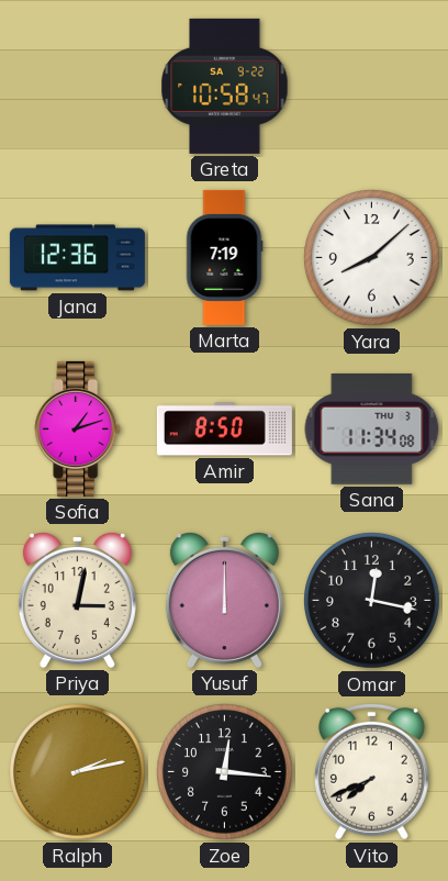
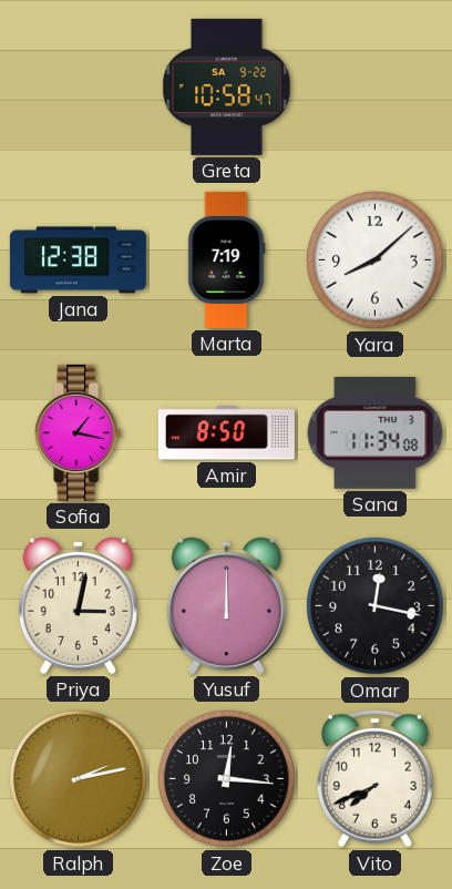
Jana: 12:36 -> 12:38 (78, 260)
Sofia: 1:12 -> 1:17 (79, 432)
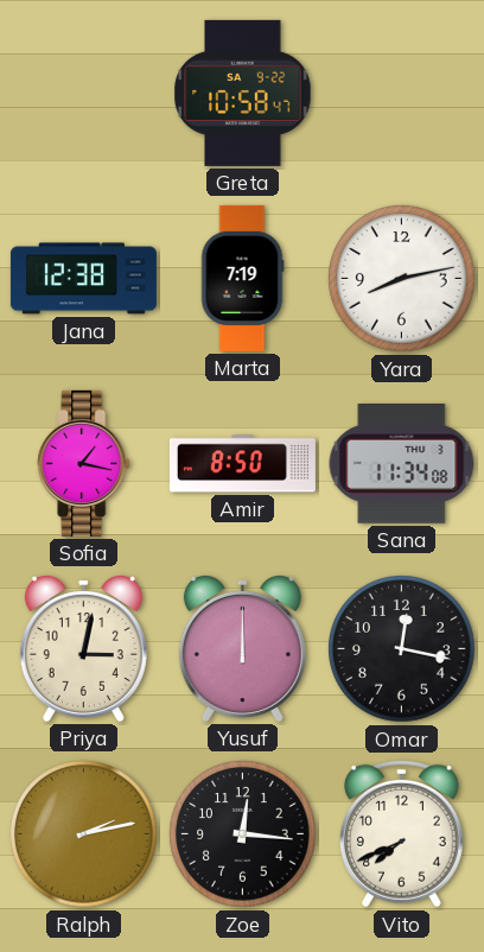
Yara: 8:08 -> 8:13 (402, 279)
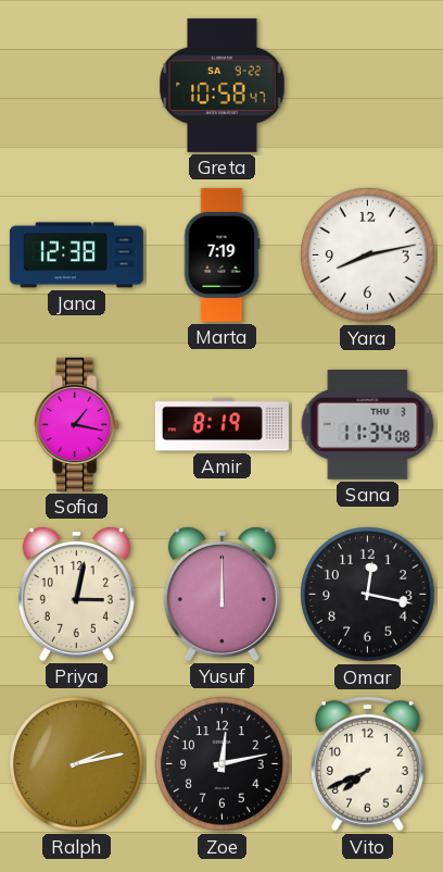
Amir: 8:50 -> 8:19 (221, 425)
Zoe: 12:16 -> 12:13 (223, 764)
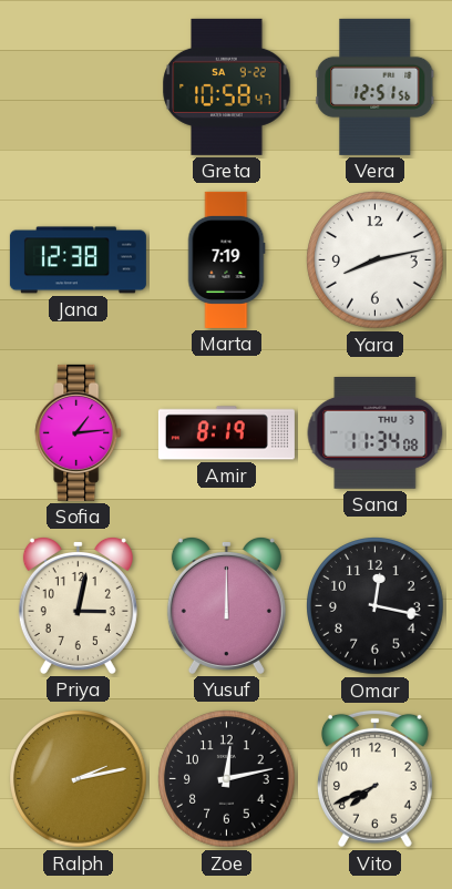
Vera: none -> 12:51 (376, 86)
Sofia: 1:17 -> 1:14 (79, 432)
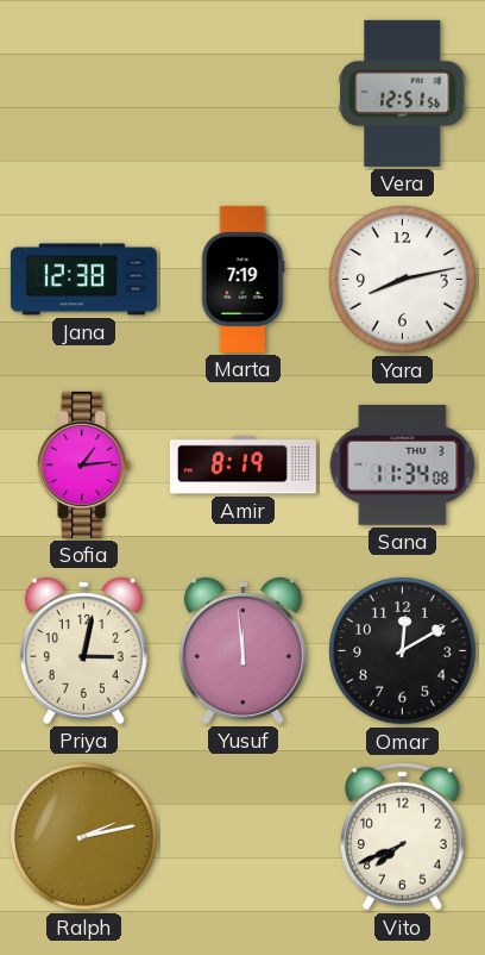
Greta: 10:58 -> none (227, 86)
Yusuf: 12:00 -> 11:59 (242, 650)
Omar: 12:17 -> 12:10 (403, 651)
Zoe: 12:13 -> none (227, 779)
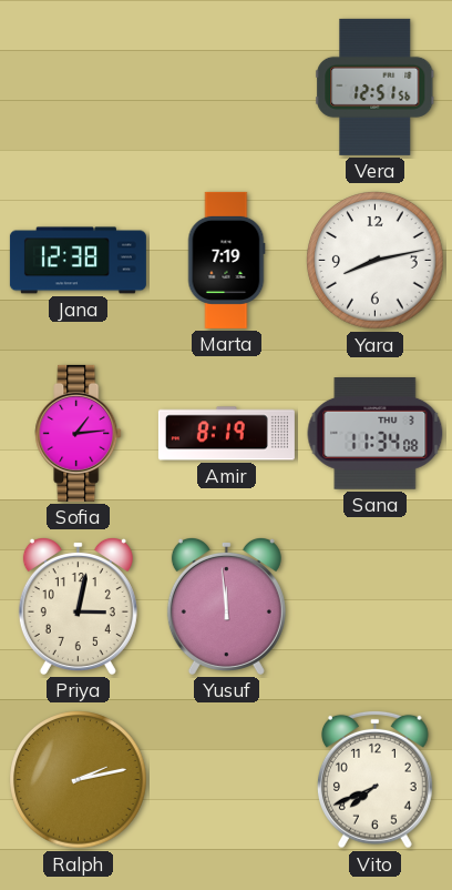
Omar: 12:10 -> none (403, 651)
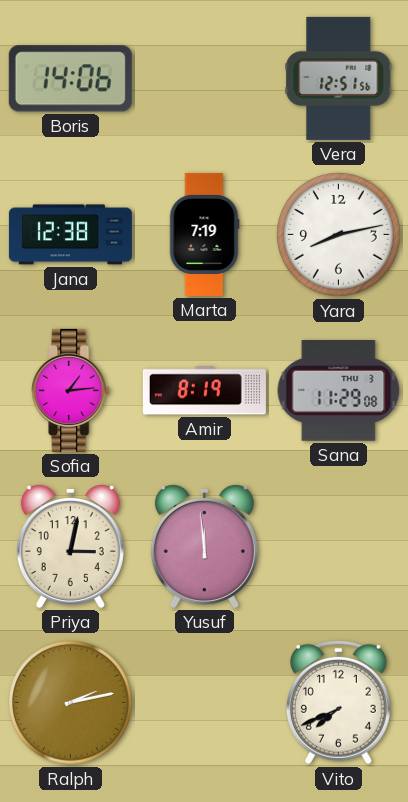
Boris: none -> 14:06 (70, 79)
Sana: 11:34 -> 11:29 (339, 391)
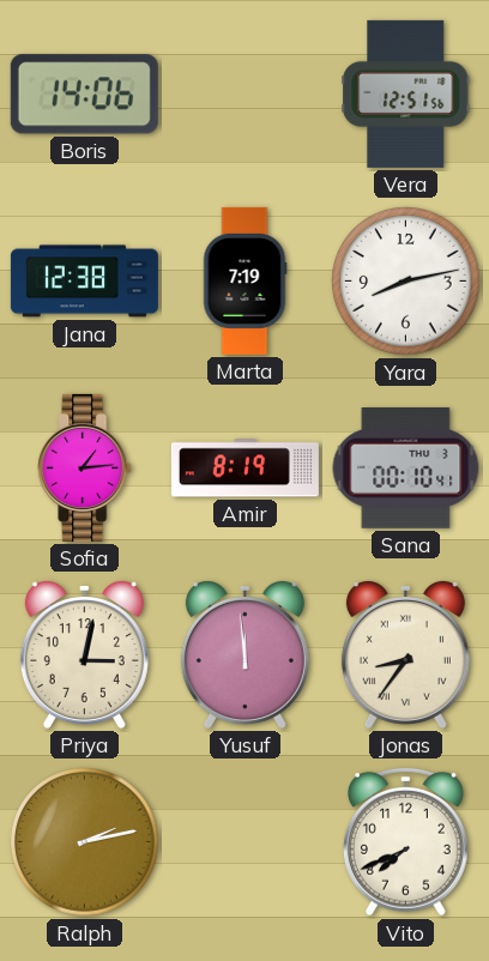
Sana: 11:29 -> 00:10 (406, 469)
Jonas: none -> 8:36 (405, 654)
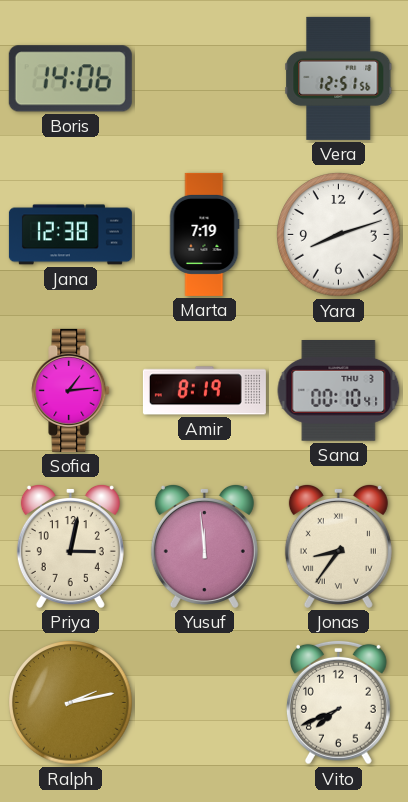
Yara: 8:13 -> 8:12 (339, 235)
